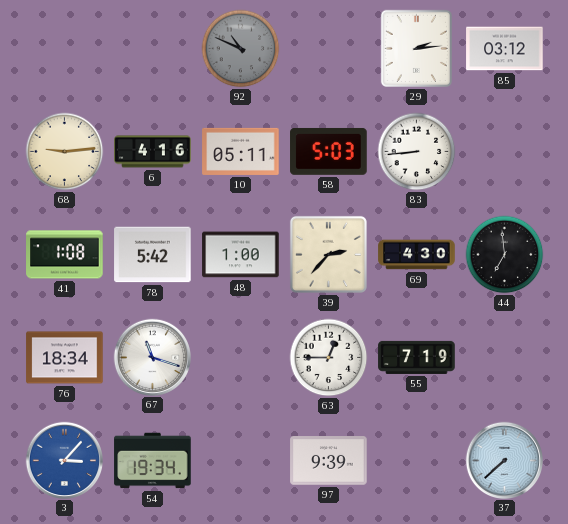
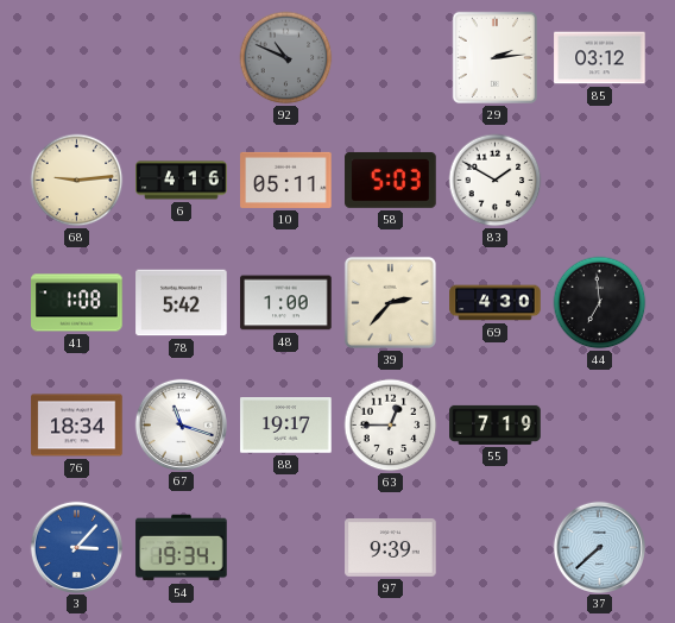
83: 8:44 -> 1:50 (496, 181)
88: none -> 19:17 (286, 426)
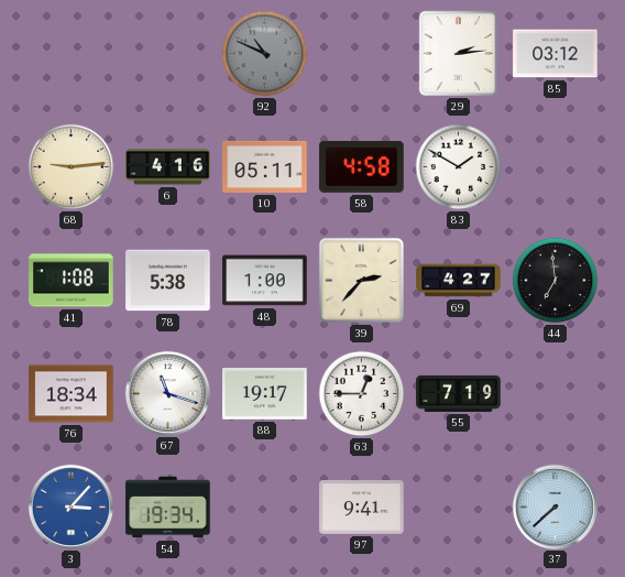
58: 5:03 -> 4:58 (362, 166)
78: 5:42 -> 5:38 (168, 281)
69: 4:30 -> 4:27 (459, 281)
97: 9:39 -> 9:41 (362, 508)
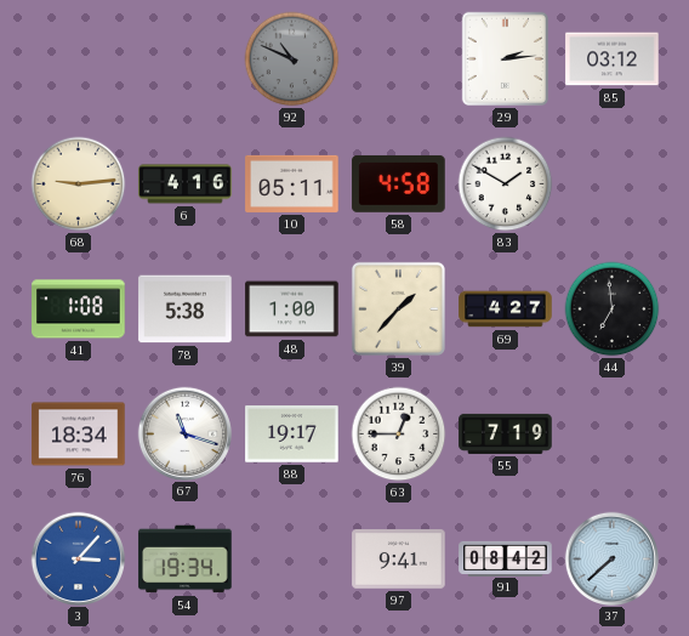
39: 2:37 -> 1:37 (398, 308)
91: none -> 08:42 (506, 558)
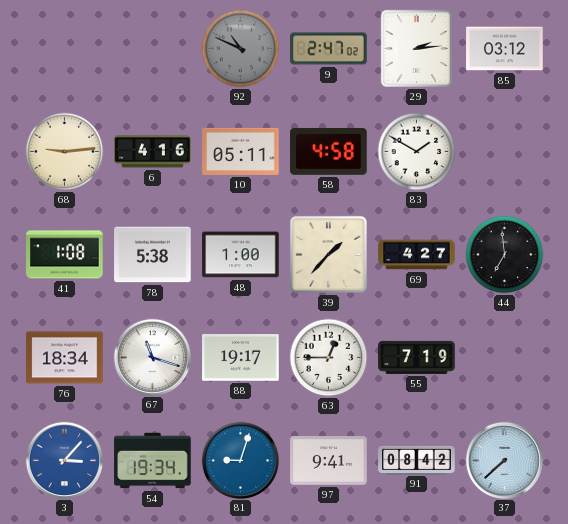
9: none -> 2:47 (329, 49)
81: none -> 9:03 (240, 460)
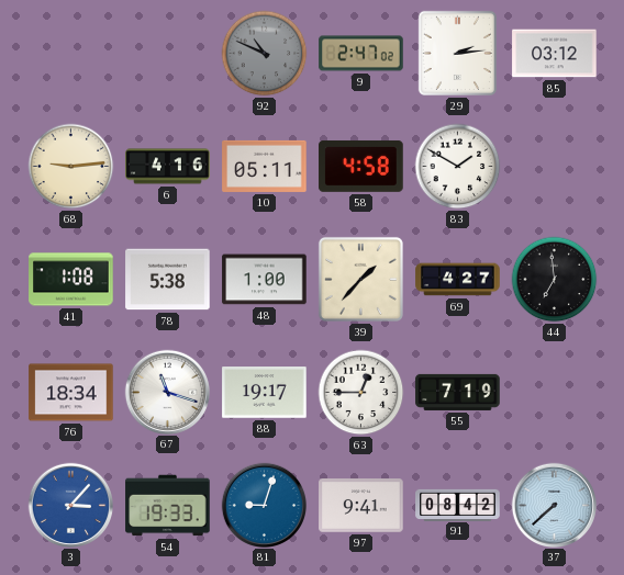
54: 19:34 -> 19:33 (168, 506)
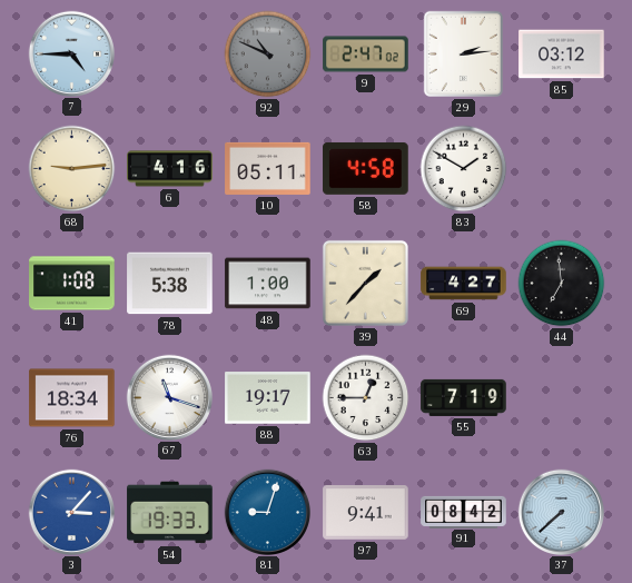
7: none -> 4:45 (71, 53)
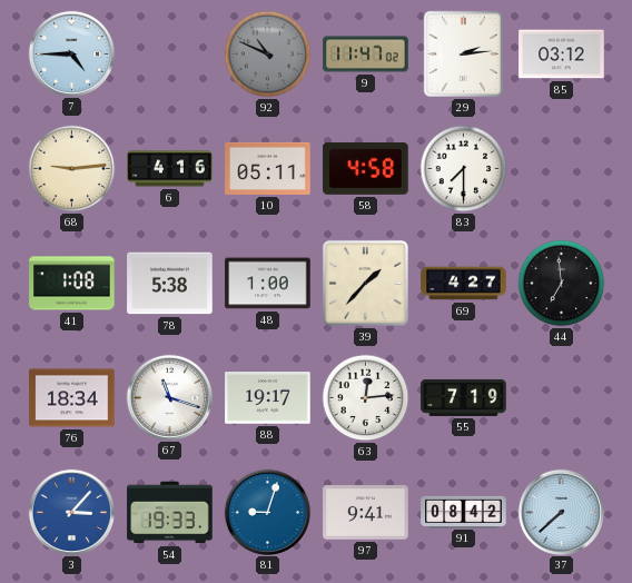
9: 2:47 -> 11:47 (366, 55)
83: 1:50 -> 7:30 (464, 169)
63: 12:45 -> 12:14 (366, 398)
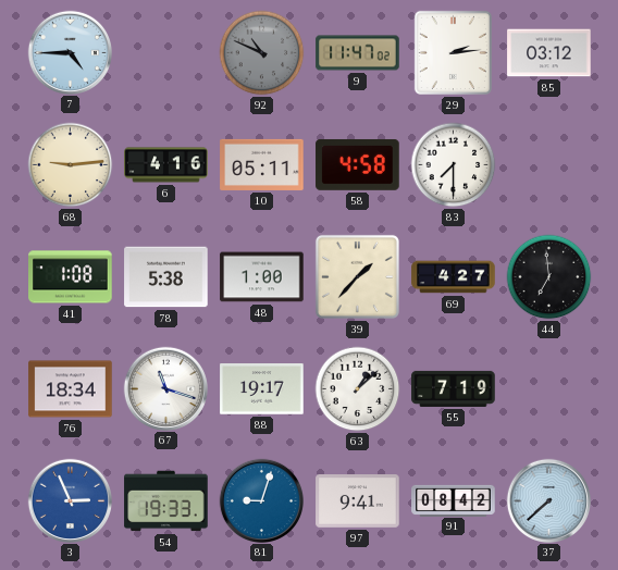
63: 12:14 -> 1:08 (358, 389)
3: 3:07 -> 2:56 (70, 500)
